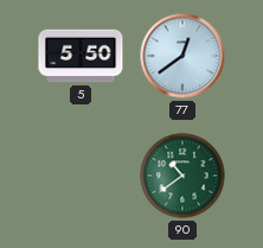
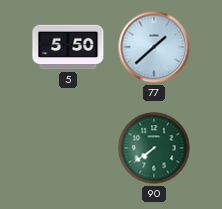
77: 12:39 -> 1:38 (154, 47)
90: 10:39 -> 7:39 (154, 148)
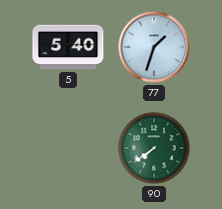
5: 5:50 -> 5:40 (68, 47)
77: 1:38 -> 1:33 (154, 47)
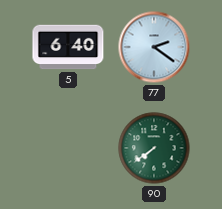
5: 5:40 -> 6:40 (68, 47)
77: 1:33 -> 2:21 (154, 47)
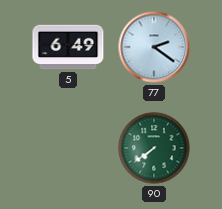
5: 6:40 -> 6:49 (68, 47)
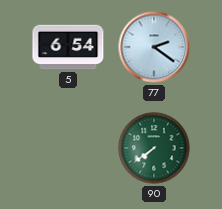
5: 6:49 -> 6:54 (68, 47)
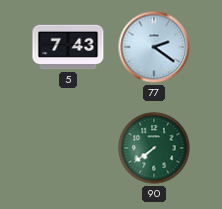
5: 6:54 -> 7:43 (68, 47)
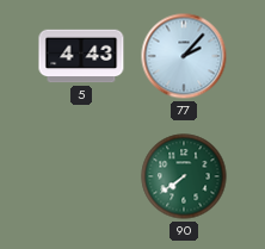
5: 7:43 -> 4:43 (81, 56)
77: 2:21 -> 2:07 (184, 56)
